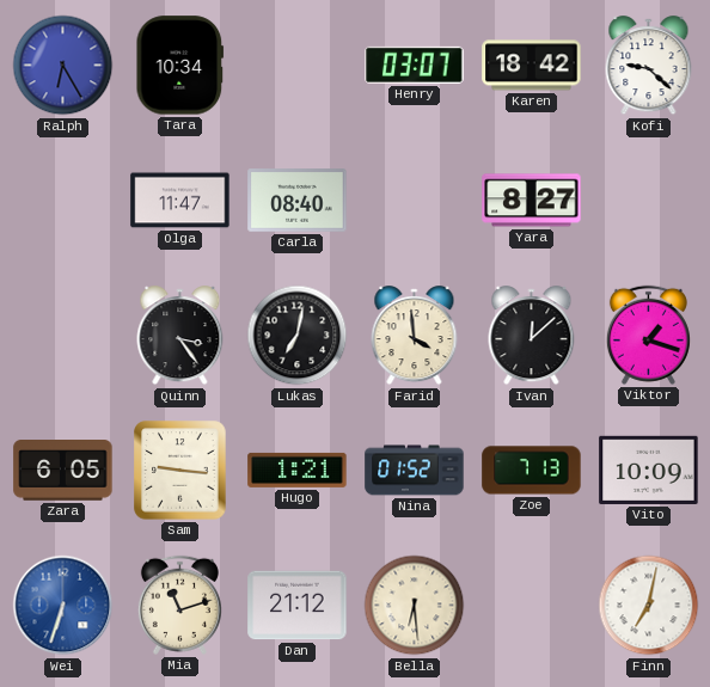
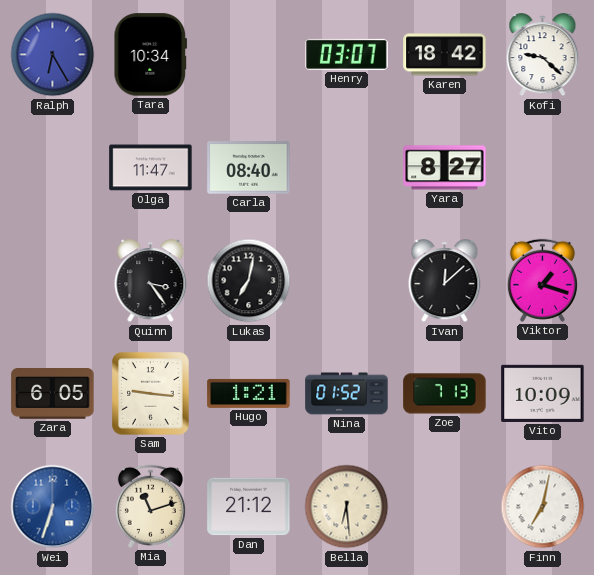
Farid: 3:59 -> none (415, 336)
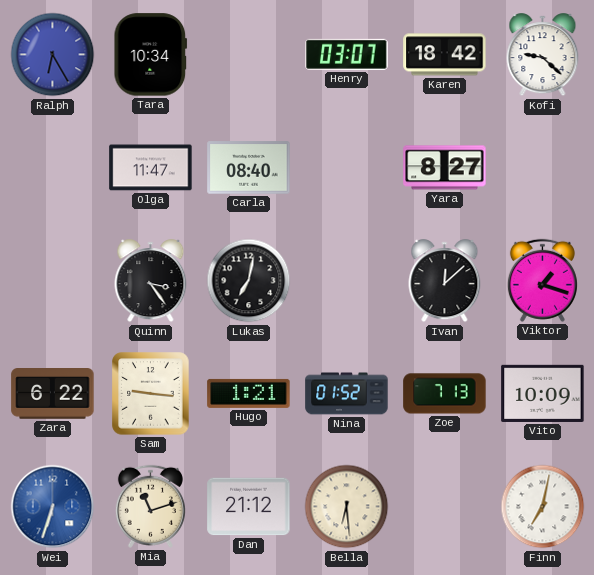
Zara: 6:05 -> 6:22 (53, 394)
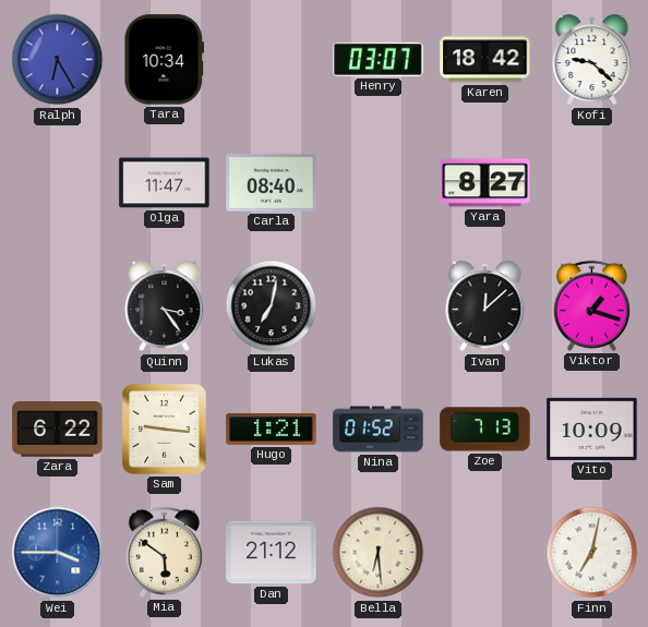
Wei: 6:33 -> 3:45 (58, 553)
Mia: 11:12 -> 5:51 (164, 552)
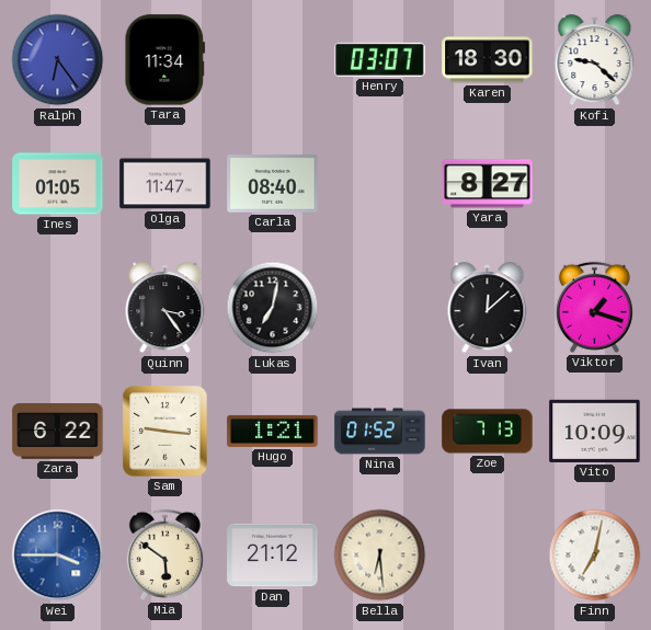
Ralph: 6:25 -> 6:24 (58, 60)
Tara: 10:34 -> 11:34 (165, 60)
Karen: 18:42 -> 18:30 (488, 60)
Ines: none -> 01:05 (58, 184)
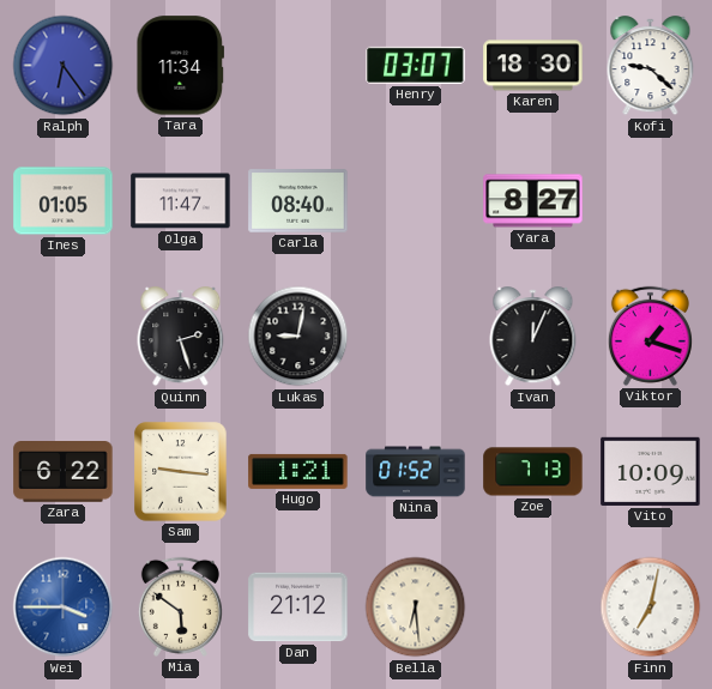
Quinn: 3:24 -> 2:27 (181, 337)
Lukas: 7:02 -> 9:02 (298, 337)
Ivan: 12:08 -> 12:04 (533, 337)
